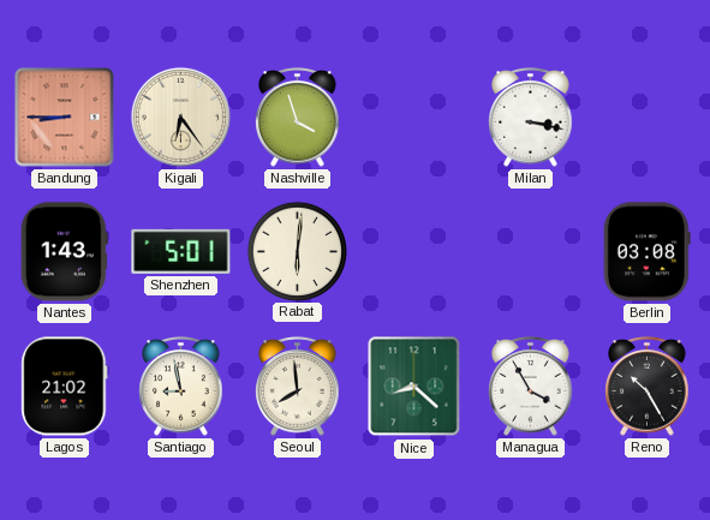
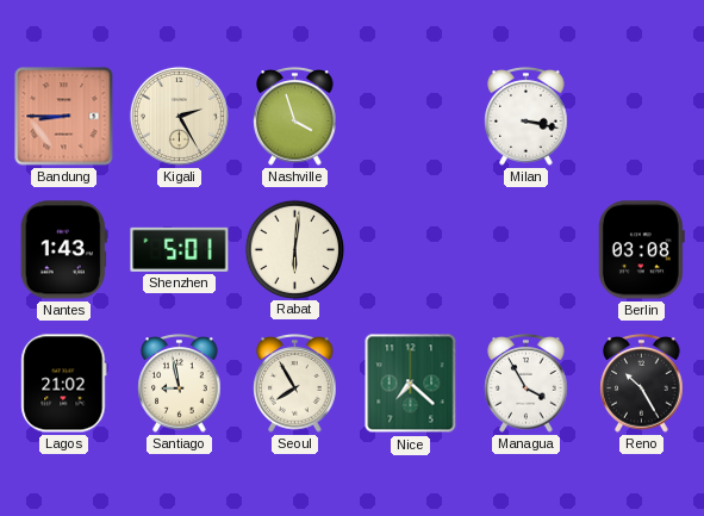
Kigali: 6:24 -> 2:25 (179, 116)
Seoul: 7:59 -> 7:55 (295, 384)
Nice: 8:22 -> 7:22 (411, 384)
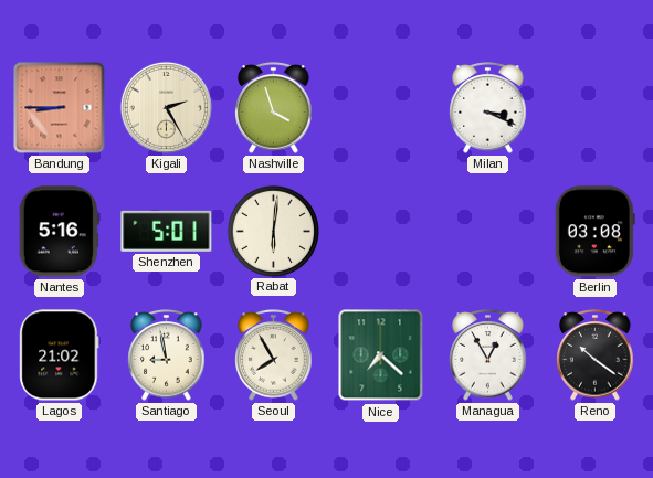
Milan: 3:17 -> 3:19 (488, 108)
Nantes: 1:43 -> 5:16 (59, 232)
Managua: 3:55 -> 12:55 (488, 355)
Reno: 10:25 -> 10:21 (596, 355)
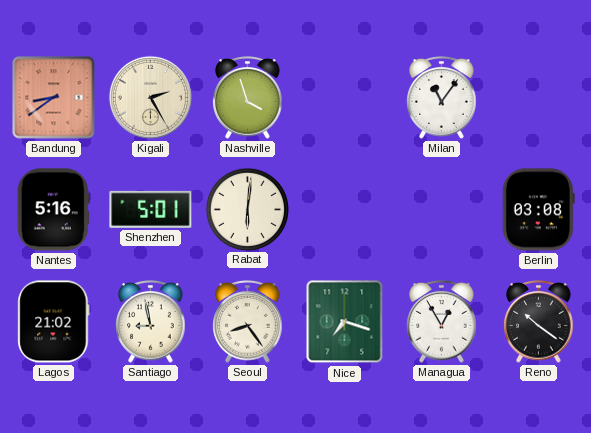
Bandung: 8:45 -> 8:39 (54, 98)
Milan: 3:19 -> 11:06 (442, 98)
Seoul: 7:55 -> 8:24 (248, 322)
Nice: 7:22 -> 7:18 (345, 322)
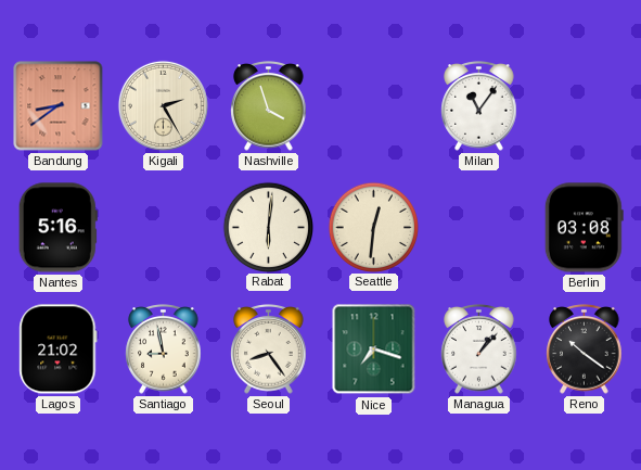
Shenzhen: 5:01 -> none (151, 209)
Seattle: none -> 12:31 (373, 227)
Managua: 12:55 -> 1:07 (479, 350)
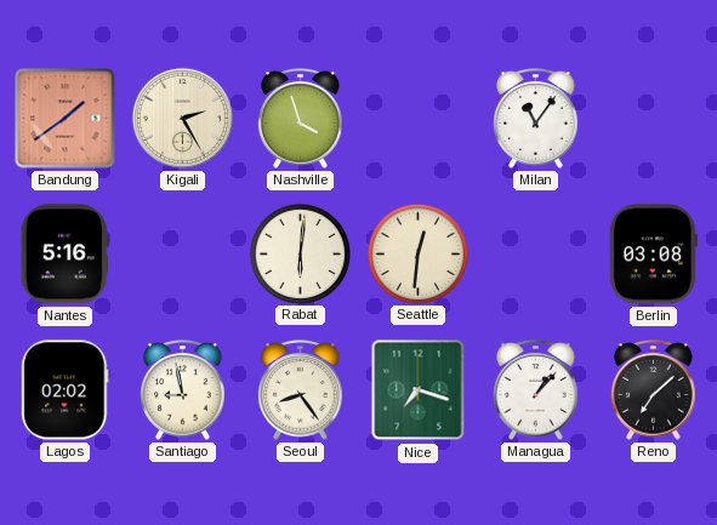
Bandung: 8:39 -> 1:39 (66, 119)
Lagos: 21:02 -> 02:02 (66, 390)
Reno: 10:21 -> 7:08 (654, 390)
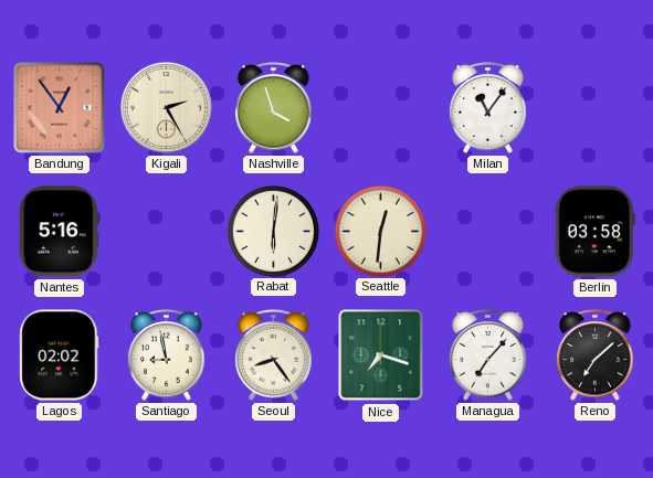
Bandung: 1:39 -> 12:54 (60, 108)
Berlin: 03:08 -> 03:58 (594, 232)
Managua: 1:07 -> 7:07 (488, 355)
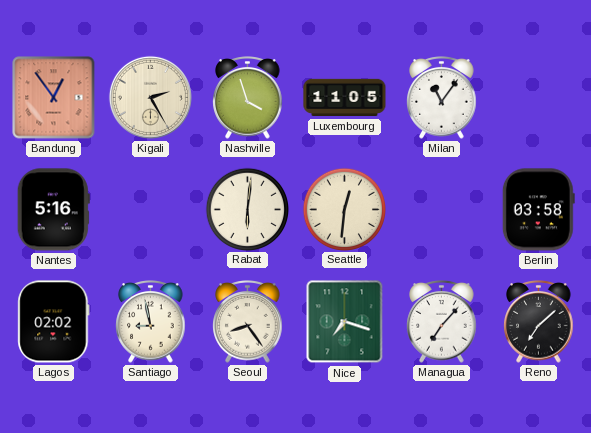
Luxembourg: none -> 11:05 (345, 98)
